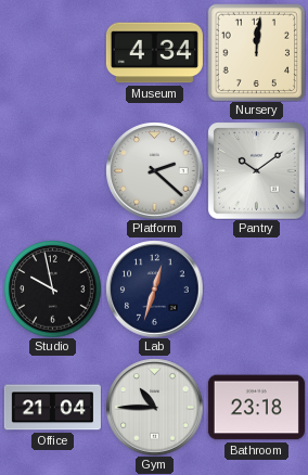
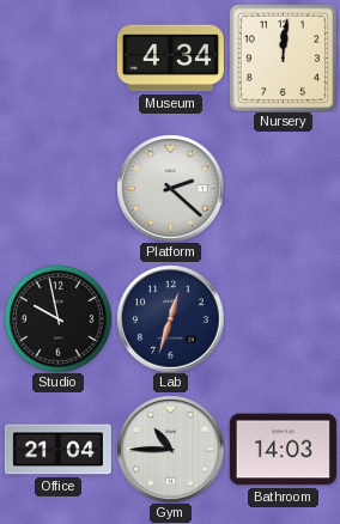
Pantry: 10:09 -> none (257, 171)
Bathroom: 23:18 -> 14:03 (283, 450)
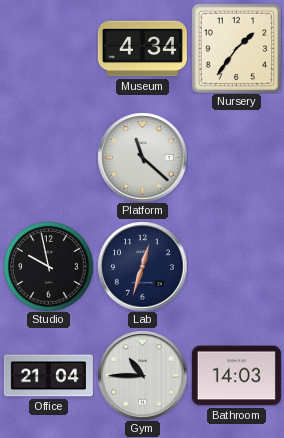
Nursery: 12:01 -> 1:36 (236, 48)
Platform: 2:22 -> 11:22 (142, 157)
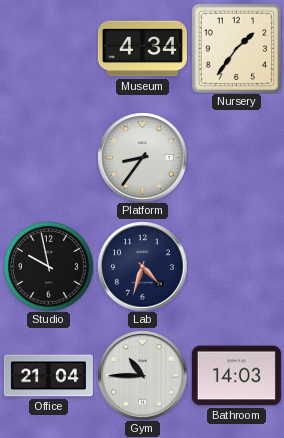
Platform: 11:22 -> 8:36 (142, 157)
Lab: 12:33 -> 4:33 (142, 266)
